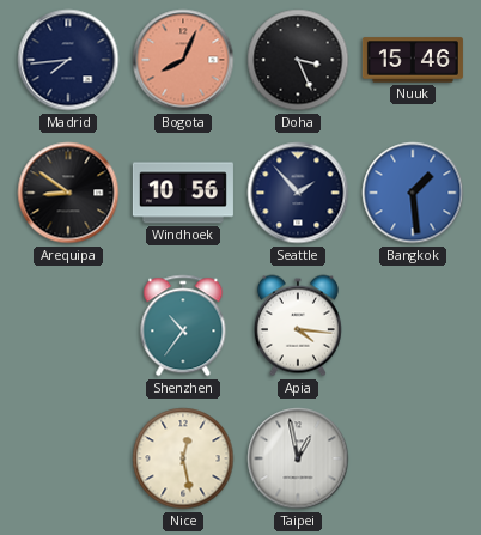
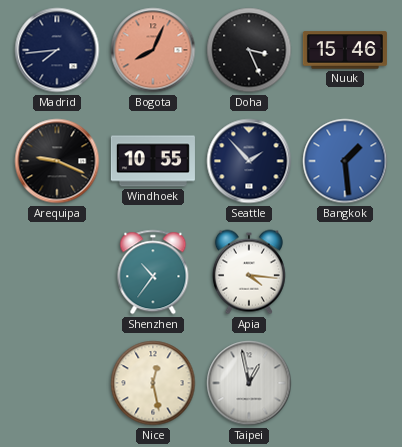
Arequipa: 8:51 -> 9:19 (57, 161)
Windhoek: 10:56 -> 10:55 (153, 161)
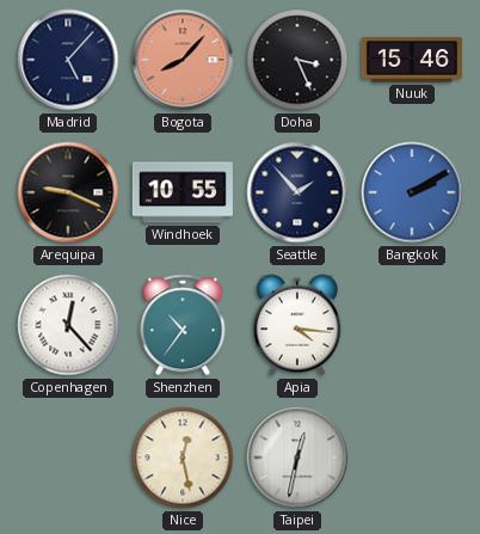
Madrid: 7:44 -> 5:07 (68, 60)
Bogota: 8:04 -> 8:07 (183, 60)
Bangkok: 1:29 -> 2:10 (412, 192)
Copenhagen: none -> 12:23 (68, 325)
Taipei: 12:58 -> 12:32 (297, 458)
